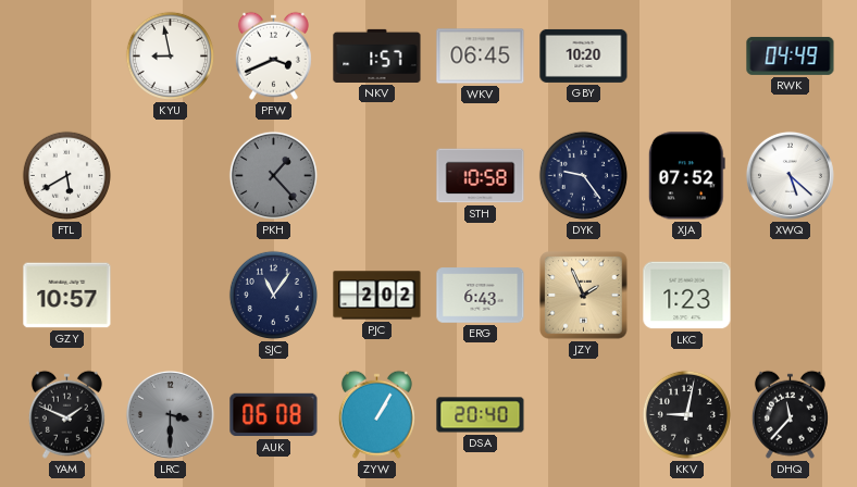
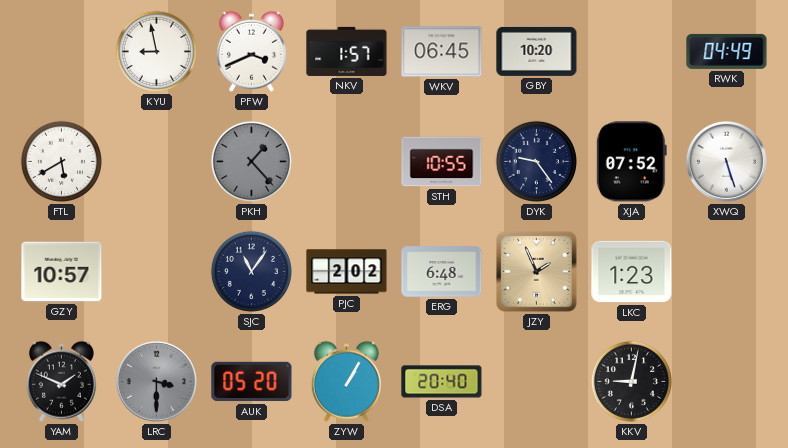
STH: 10:58 -> 10:55 (442, 162)
XWQ: 5:22 -> 5:27 (726, 161)
ERG: 6:43 -> 6:48 (442, 272)
AUK: 06:08 -> 05:20 (252, 382)
DHQ: 11:37 -> none (790, 414)
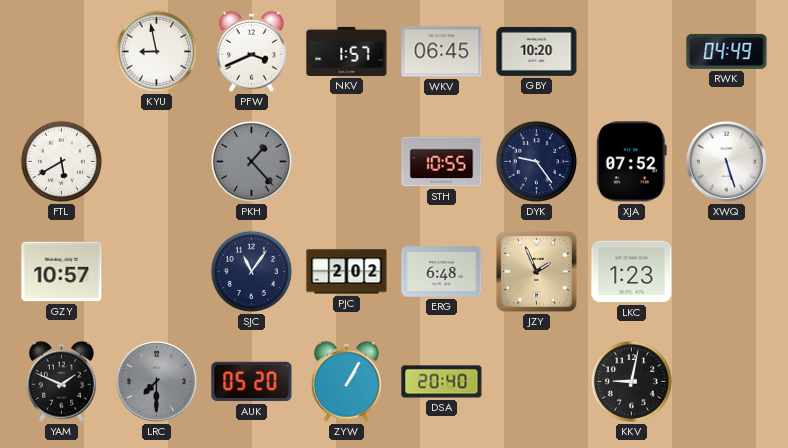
LRC: 3:30 -> 7:30 (156, 381)
